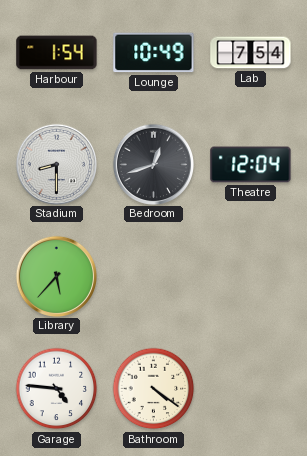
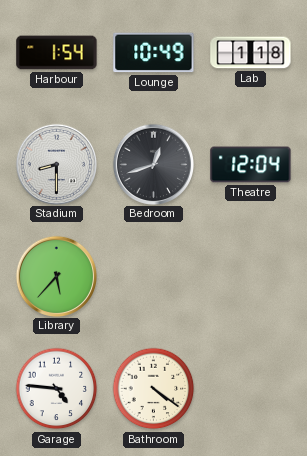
Lab: 7:54 -> 1:18 (251, 53)
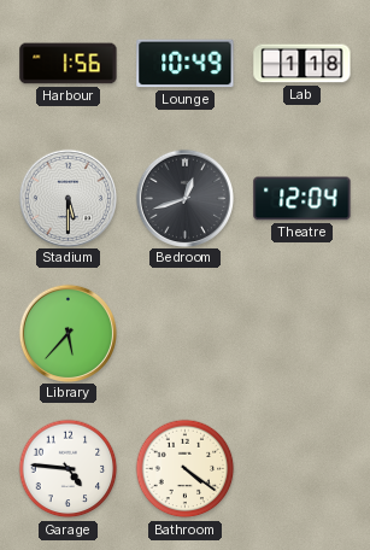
Harbour: 1:54 -> 1:56 (69, 64)
Stadium: 8:30 -> 5:30 (67, 198)
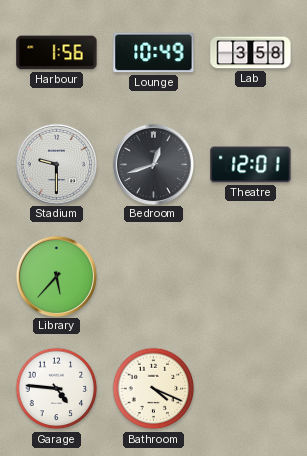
Lab: 1:18 -> 3:58 (251, 53)
Stadium: 5:30 -> 9:30 (56, 164)
Theatre: 12:04 -> 12:01 (251, 165)
Bathroom: 4:21 -> 4:19 (154, 389)
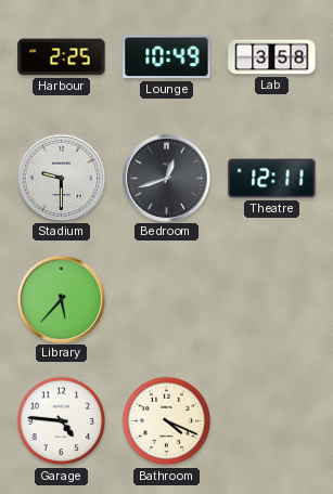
Harbour: 1:56 -> 2:25 (62, 57)
Theatre: 12:01 -> 12:11 (272, 179)
